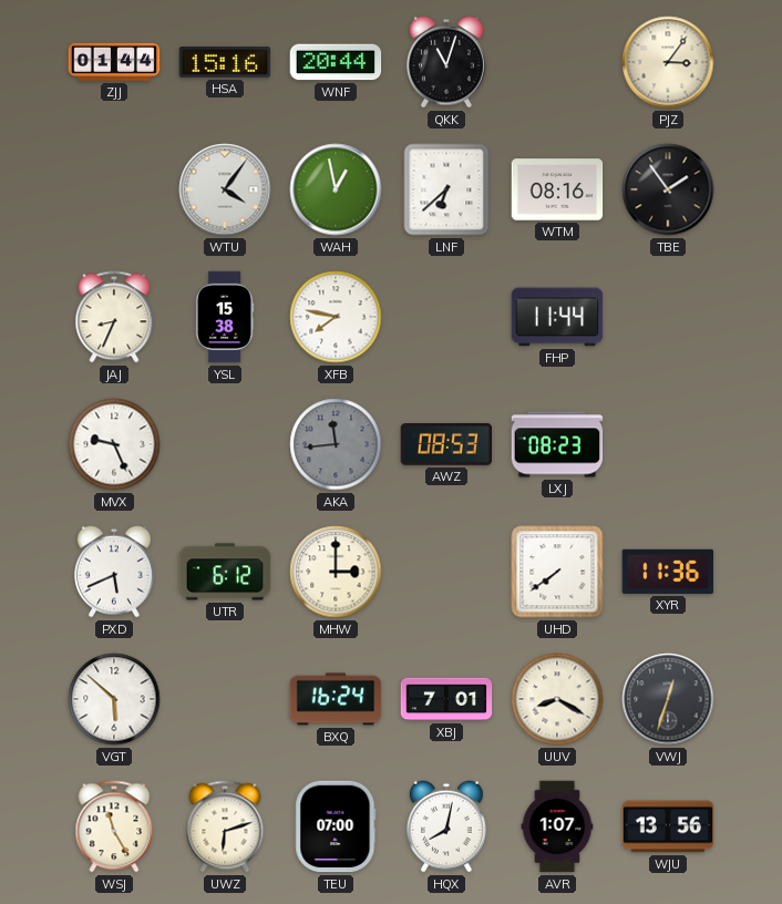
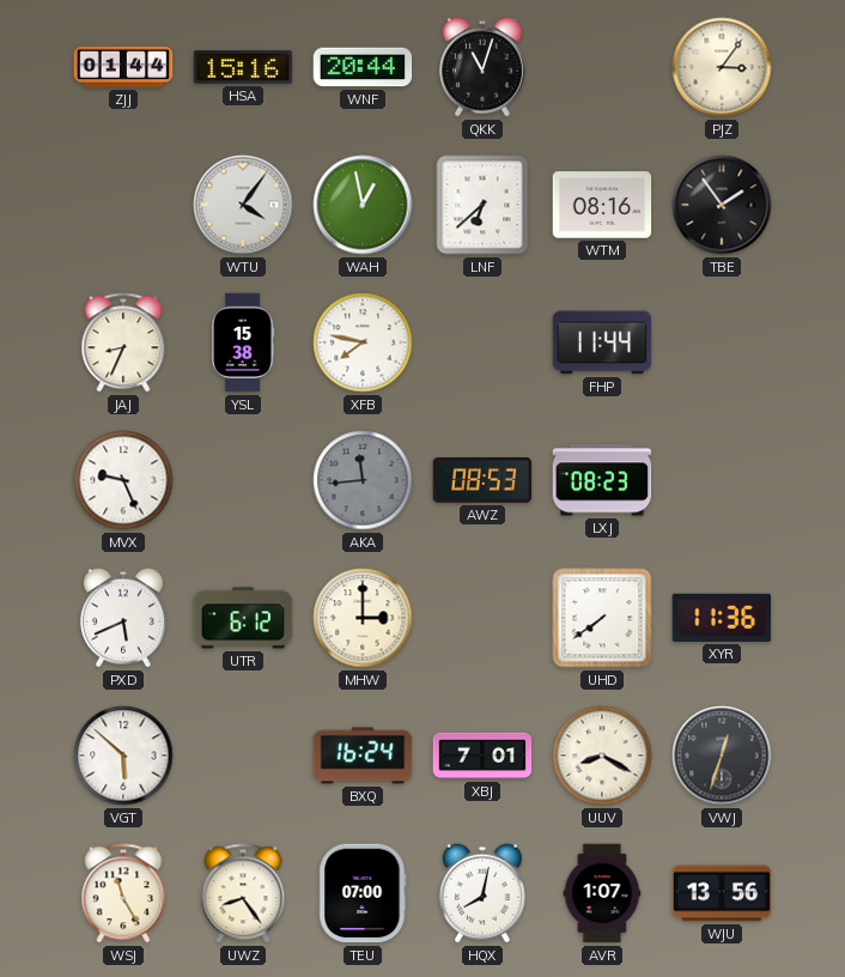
UWZ: 6:12 -> 8:24 (243, 893)
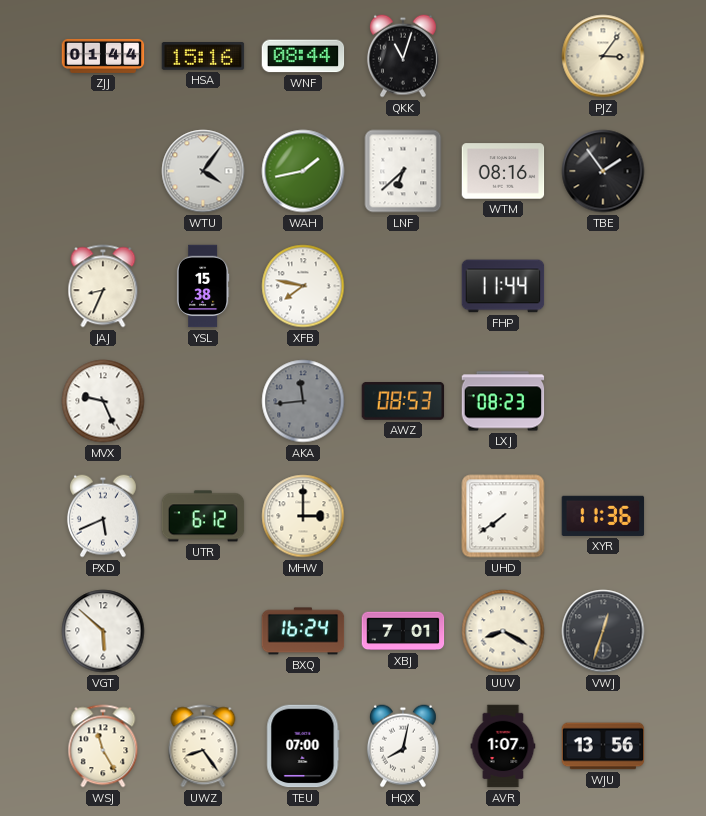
WNF: 20:44 -> 08:44 (303, 56)
WAH: 12:58 -> 1:43 (303, 171)
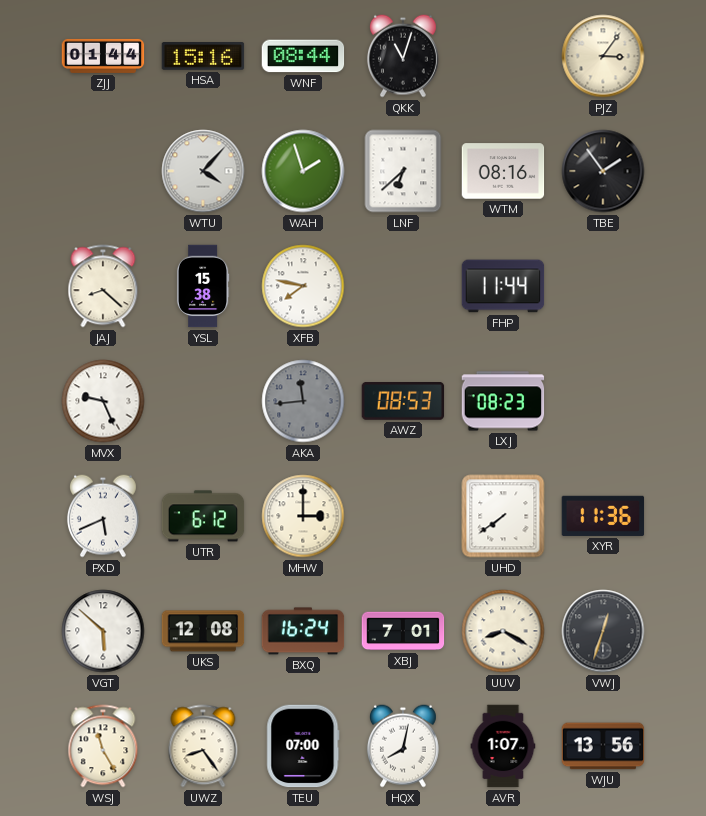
WTU: 4:06 -> 4:07 (203, 171)
WAH: 1:43 -> 1:57 (303, 171)
JAJ: 8:34 -> 8:22 (103, 286)
UKS: none -> 12:08 (203, 631)
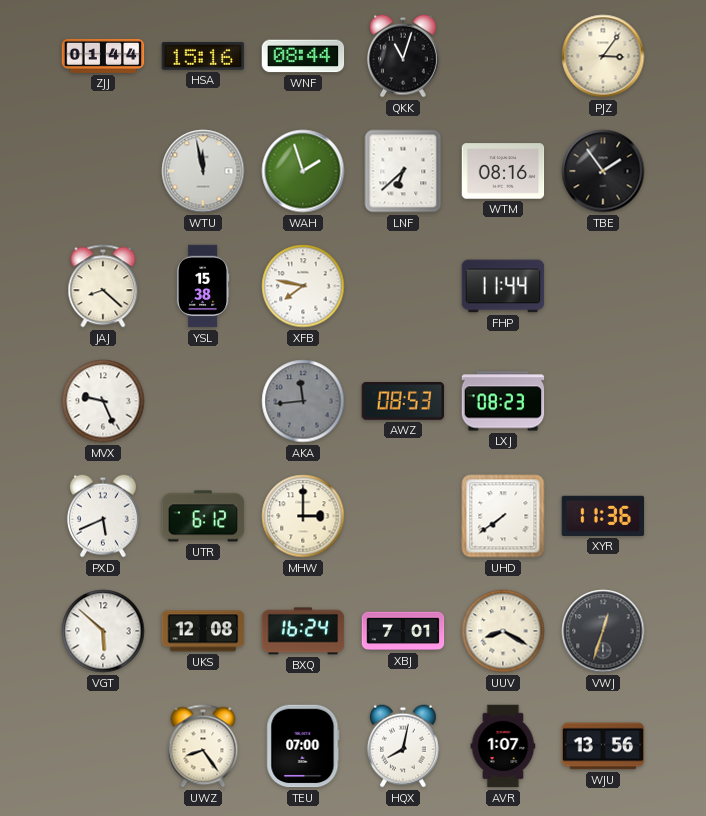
WTU: 4:07 -> 11:58 (203, 171)
WSJ: 11:25 -> none (103, 746)
